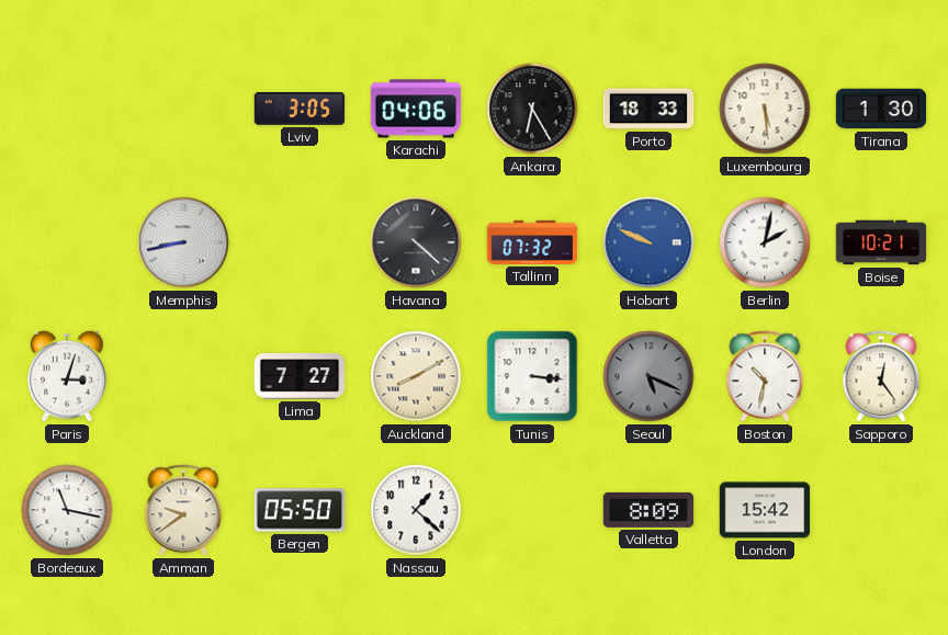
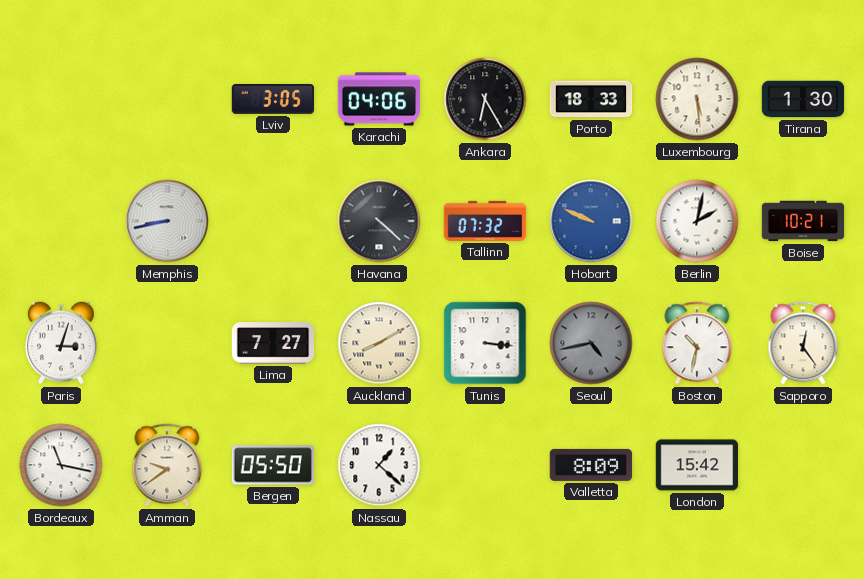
Seoul: 5:19 -> 4:43 (591, 343)
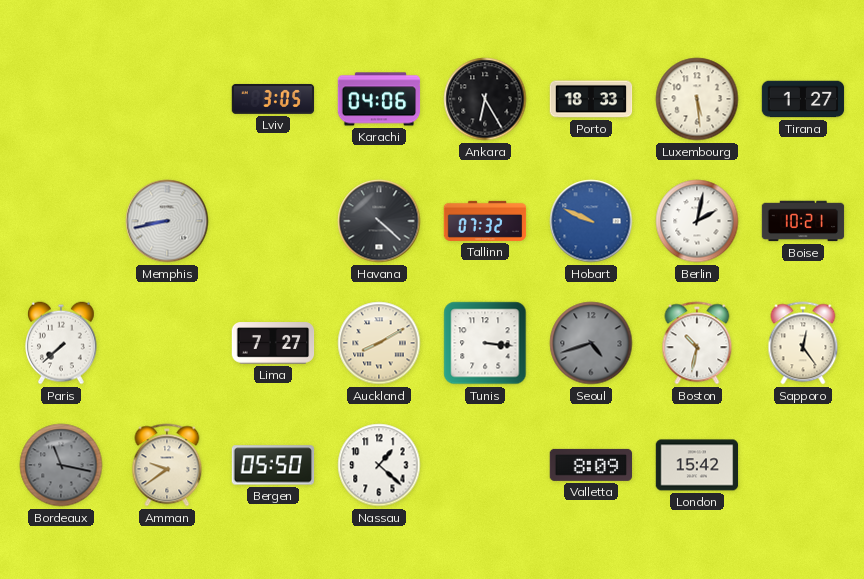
Tirana: 1:30 -> 1:27 (803, 99)
Paris: 3:03 -> 7:38 (62, 343)
Seoul: 4:43 -> 4:42 (591, 343)
Bordeaux dial: white -> grey (61, 465)
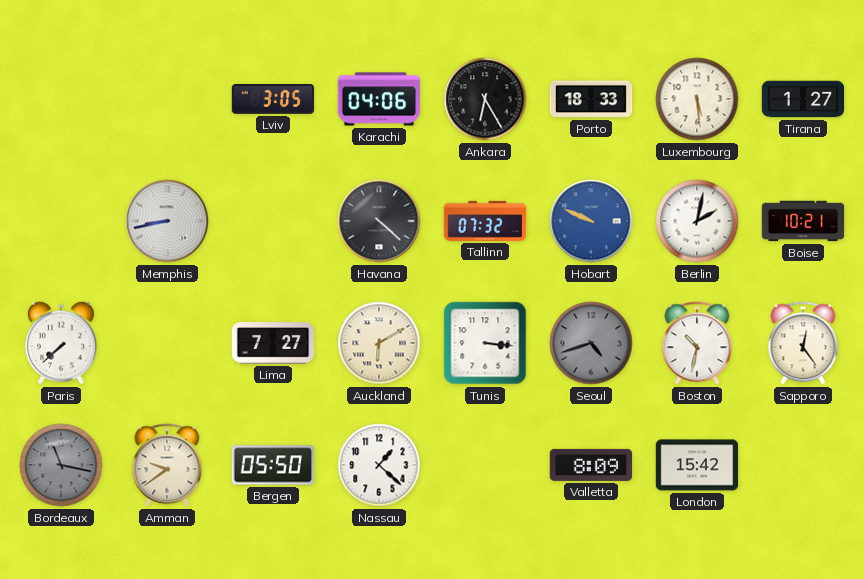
Auckland: 8:10 -> 6:10 (379, 343)
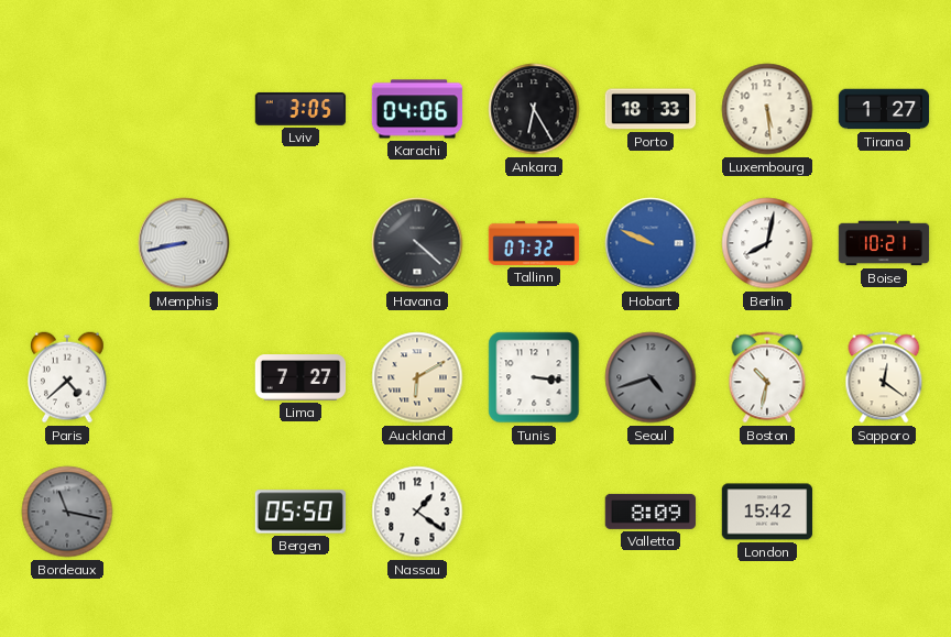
Berlin: 2:02 -> 8:02 (767, 243)
Paris: 7:38 -> 4:38 (68, 377)
Sapporo: 12:24 -> 12:21 (884, 377)
Amman: 9:39 -> none (167, 465)
Nassau: 1:22 -> 1:21 (417, 512)
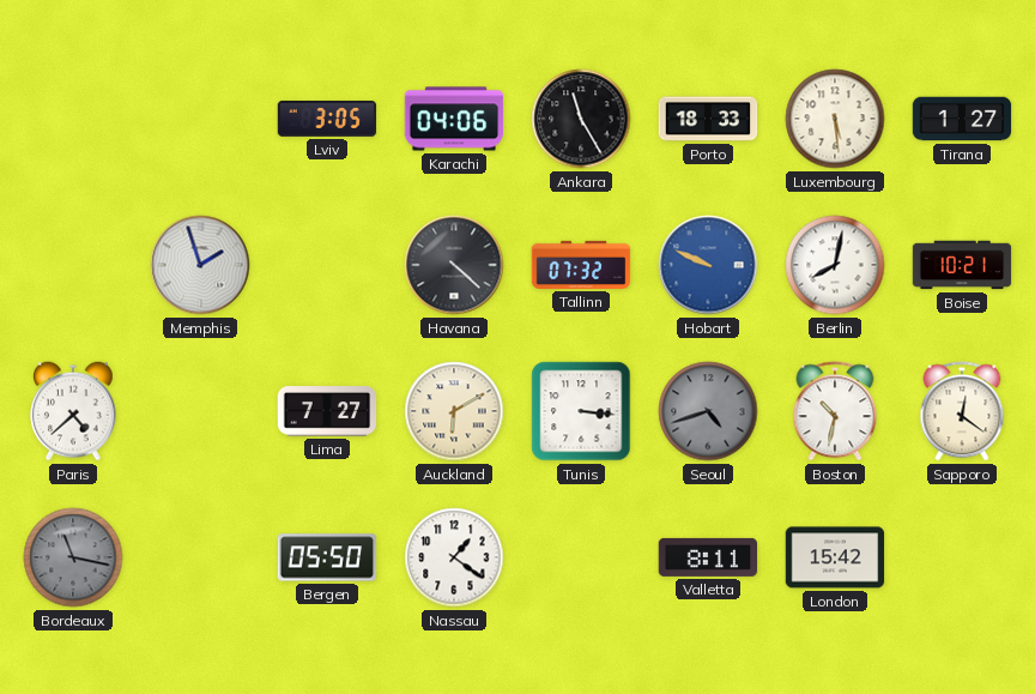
Ankara: 6:25 -> 11:25 (581, 119)
Memphis: 8:43 -> 1:57 (200, 265)
Valletta: 8:09 -> 8:11 (708, 557)
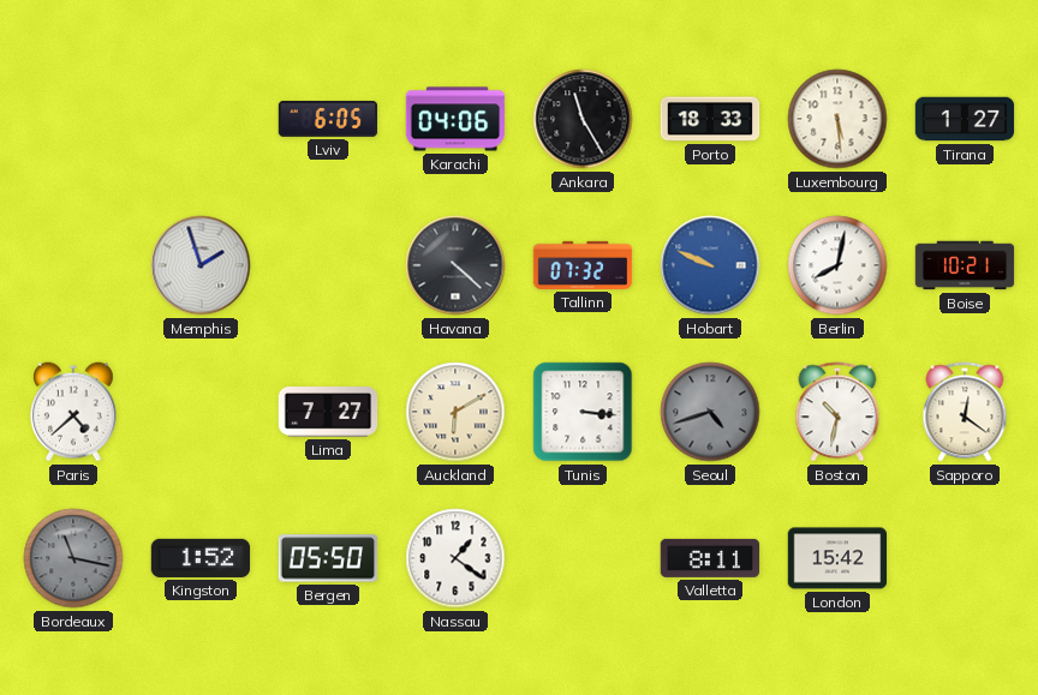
Lviv: 3:05 -> 6:05 (328, 119)
Kingston: none -> 1:52 (201, 558)
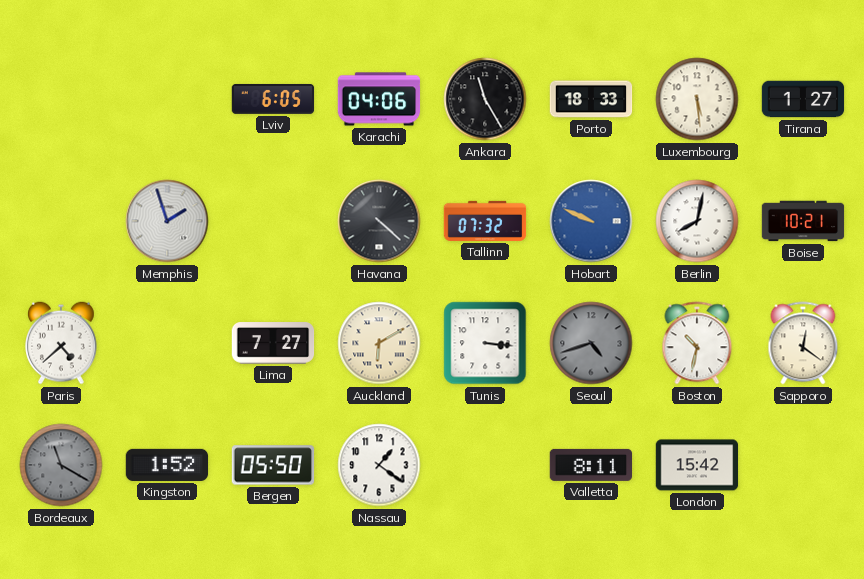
Bordeaux: 11:17 -> 11:20 (61, 465)
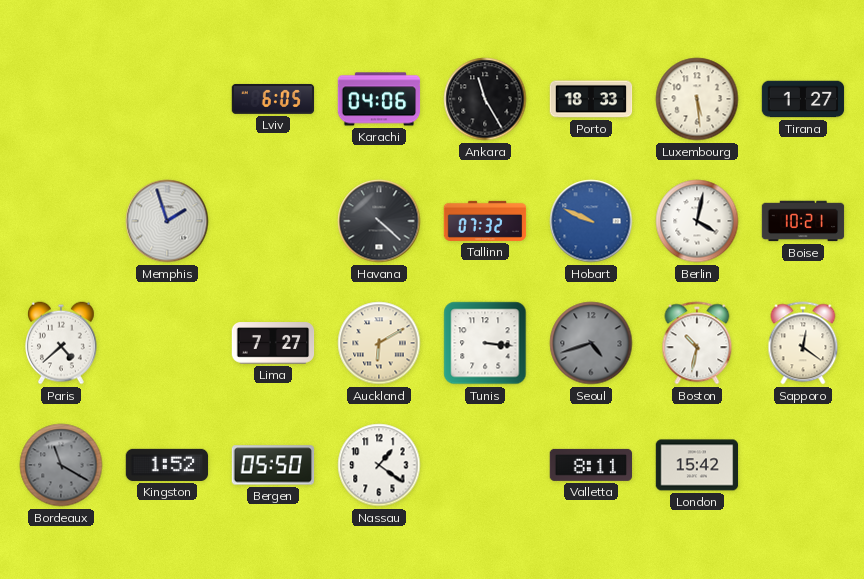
Berlin: 8:02 -> 4:02 (697, 221)
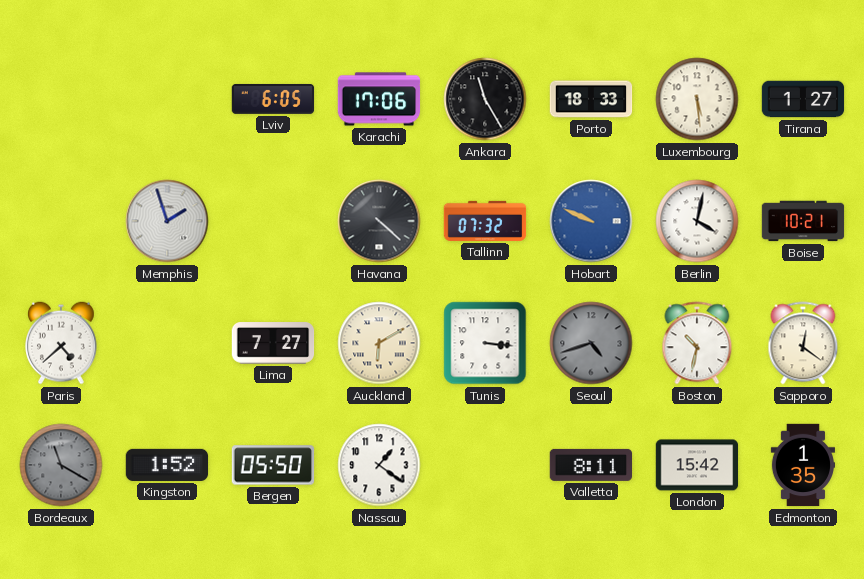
Karachi: 04:06 -> 17:06 (379, 99)
Edmonton: none -> 1:35 (802, 465)
